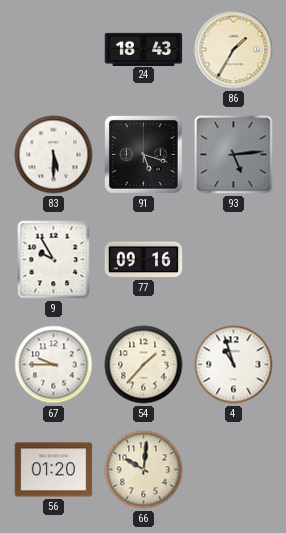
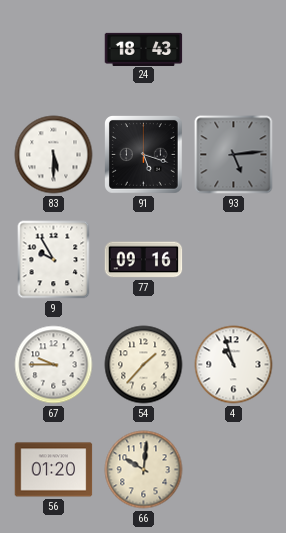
86: 1:35 -> none (234, 50)
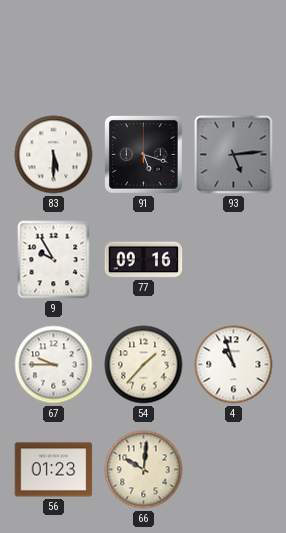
24: 18:43 -> none (144, 49)
56: 01:20 -> 01:23 (54, 470)
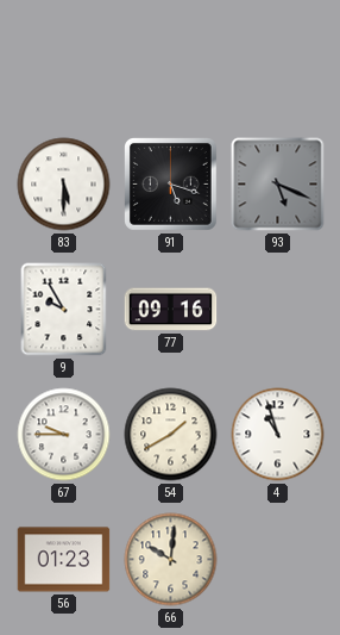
93: 5:14 -> 5:19 (278, 185)
54: 1:37 -> 1:40 (171, 435)
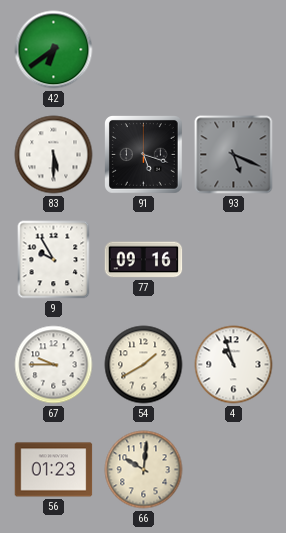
42: none -> 6:39 (54, 50)
